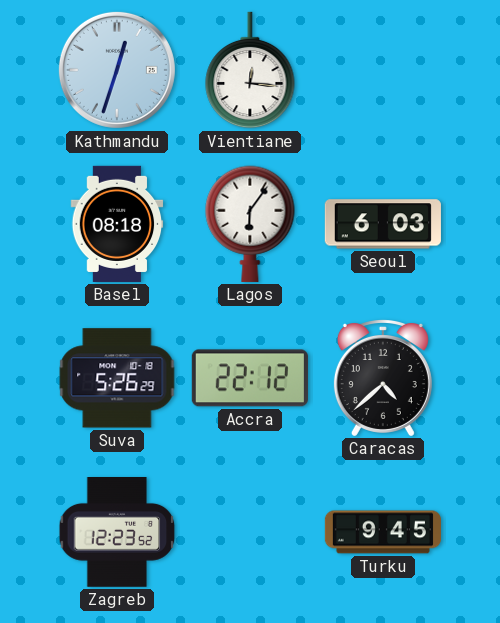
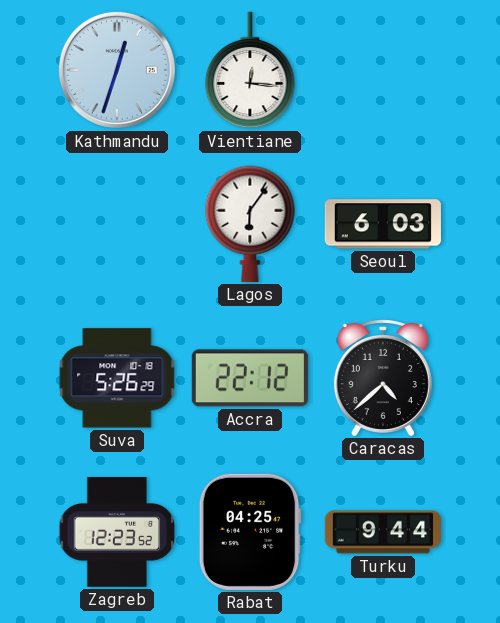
Basel: 08:18 -> none (117, 224)
Rabat: none -> 04:25 (250, 532)
Turku: 9:45 -> 9:44 (383, 532)
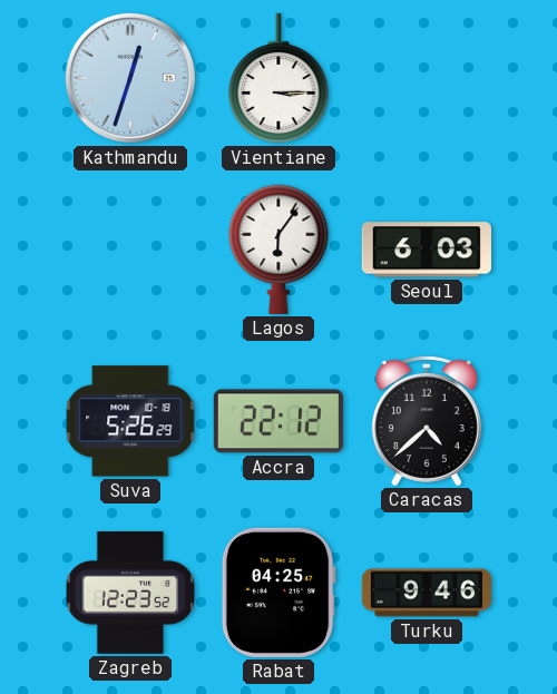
Vientiane: 12:16 -> 3:15 (278, 78)
Turku: 9:44 -> 9:46 (427, 593)
